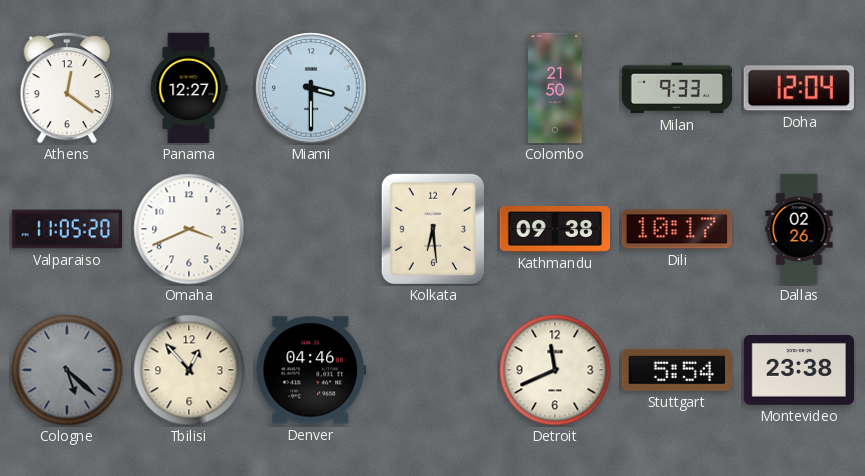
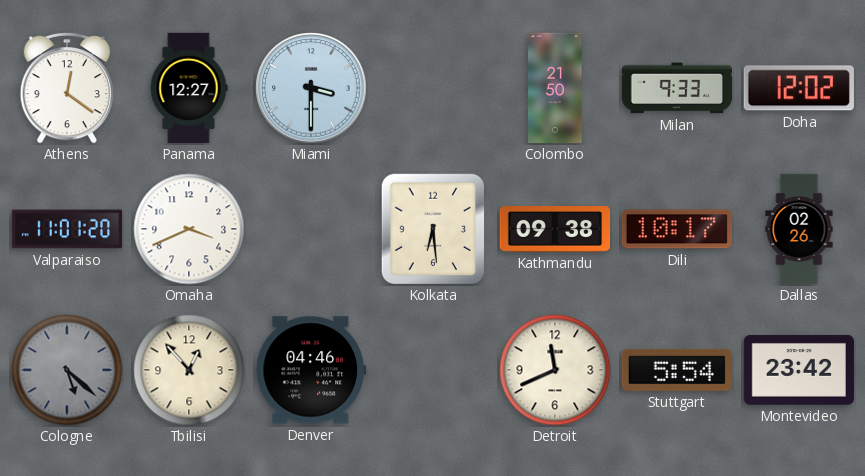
Doha: 12:04 -> 12:02 (799, 88)
Valparaiso: 11:05 -> 11:01 (67, 229)
Montevideo: 23:38 -> 23:42 (798, 370)
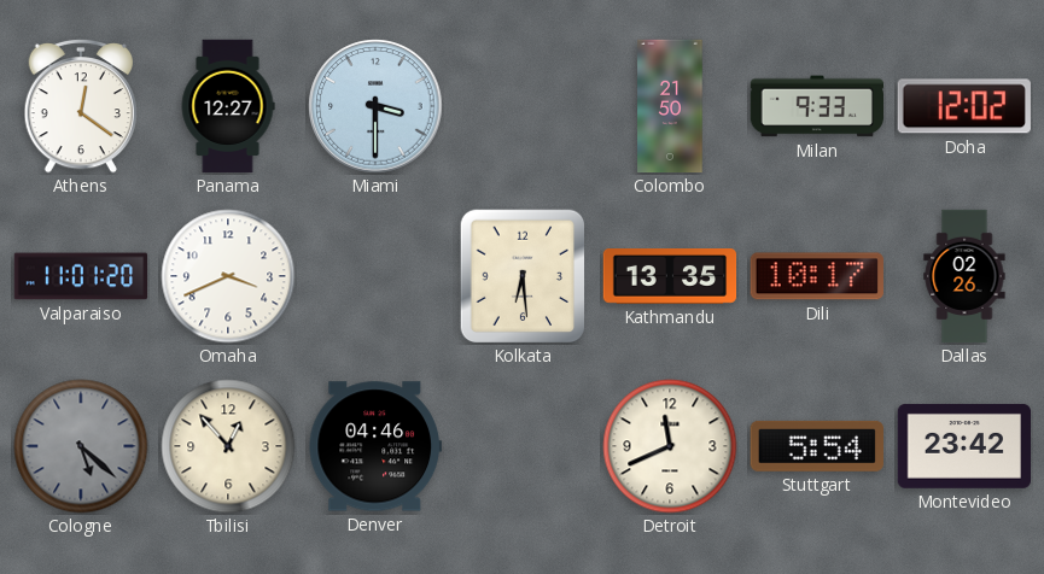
Kathmandu: 09:38 -> 13:35 (670, 276)
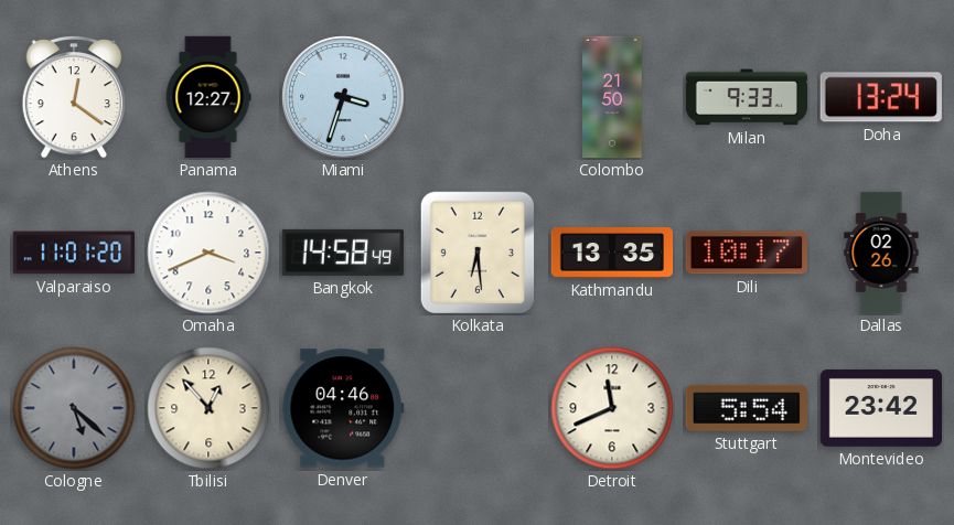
Miami: 3:30 -> 3:33 (343, 97)
Doha: 12:02 -> 13:24 (881, 97)
Bangkok: none -> 14:58 (342, 253)
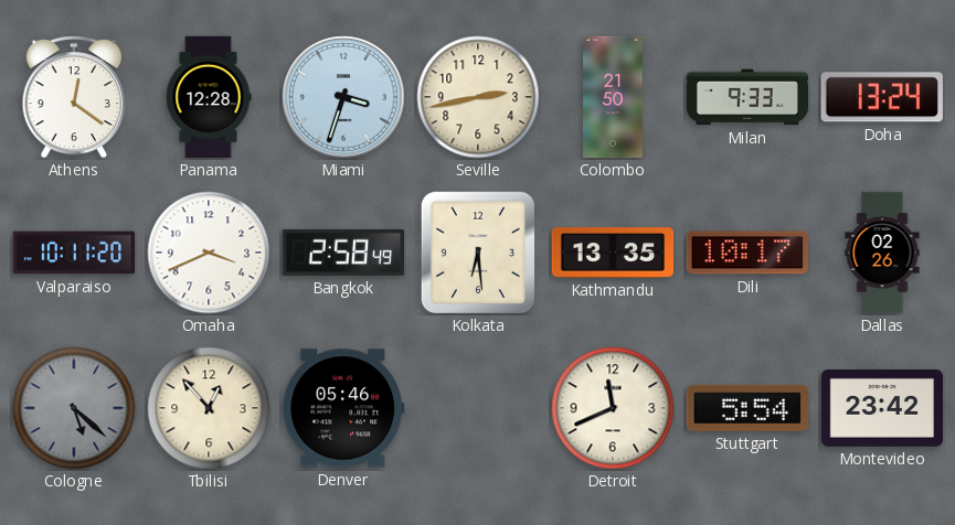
Panama: 12:27 -> 12:28 (209, 97)
Seville: none -> 2:43 (478, 97)
Valparaiso: 11:01 -> 10:11 (74, 253)
Bangkok: 14:58 -> 2:58 (342, 253)
Denver: 04:46 -> 05:46 (342, 408)
